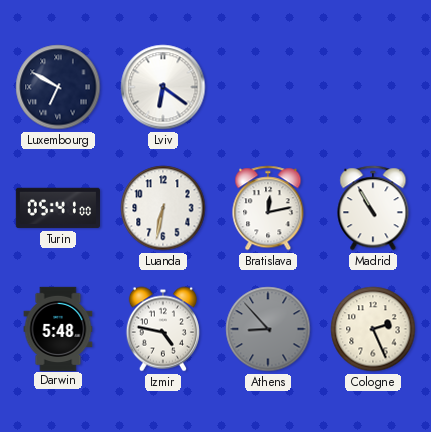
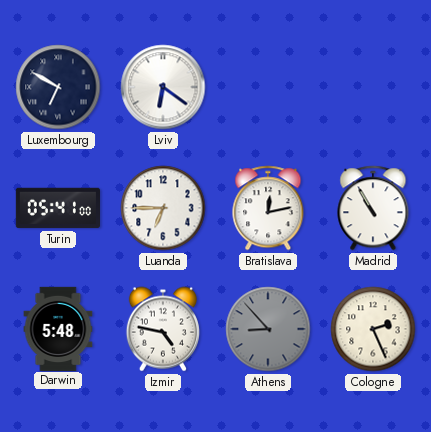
Luanda: 6:32 -> 6:45 (163, 208)
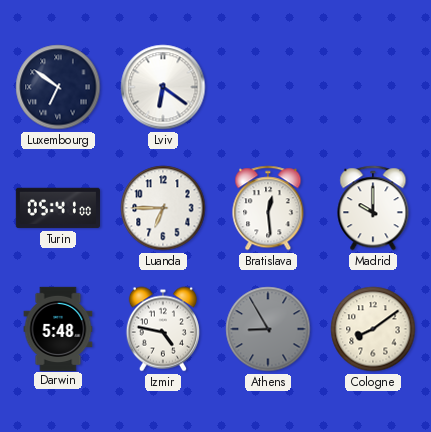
Luxembourg: 6:50 -> 6:51 (58, 87)
Bratislava: 12:13 -> 12:29 (268, 208)
Madrid: 10:55 -> 10:00 (373, 208)
Athens: 8:53 -> 8:55 (268, 329)
Cologne: 2:26 -> 8:09 (373, 329)
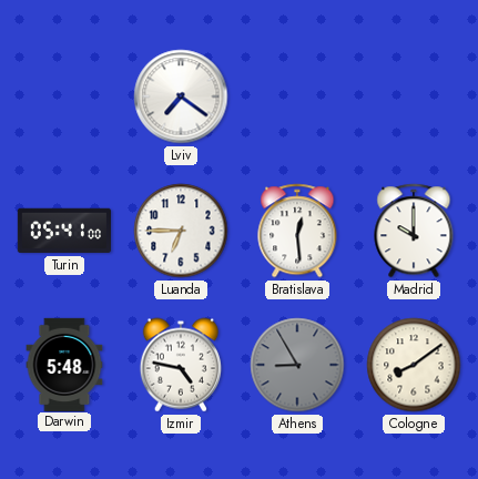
Luxembourg: 6:51 -> none (58, 87)
Lviv: 6:21 -> 7:21 (181, 96)
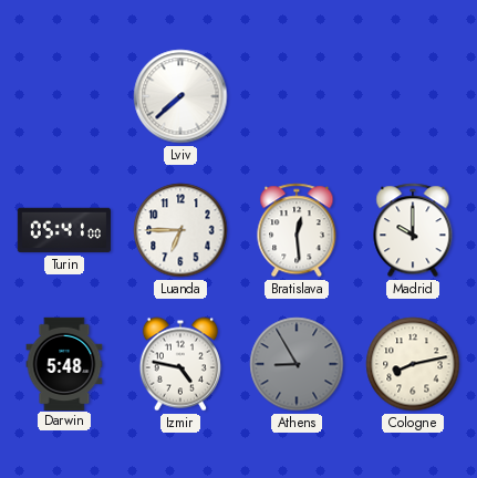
Lviv: 7:21 -> 7:38 (180, 96)
Cologne: 8:09 -> 8:13 (413, 364)
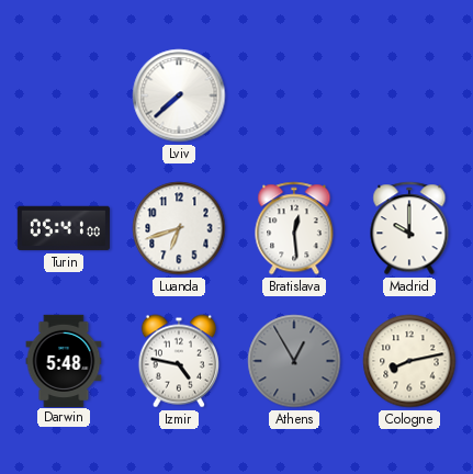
Luanda: 6:45 -> 6:42 (179, 228)
Athens: 8:55 -> 12:55 (294, 361)
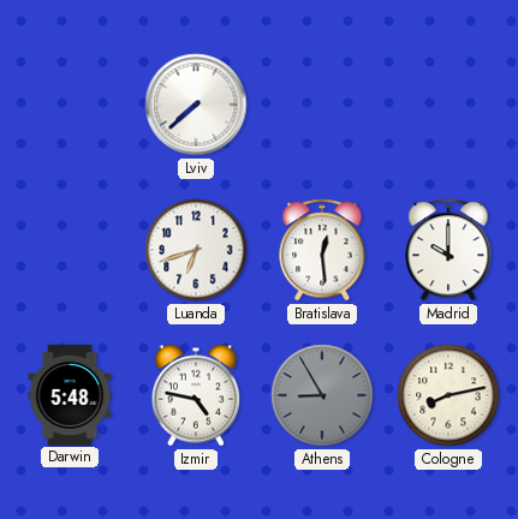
Turin: 05:41 -> none (63, 228)
Athens: 12:55 -> 8:55 (322, 395)
